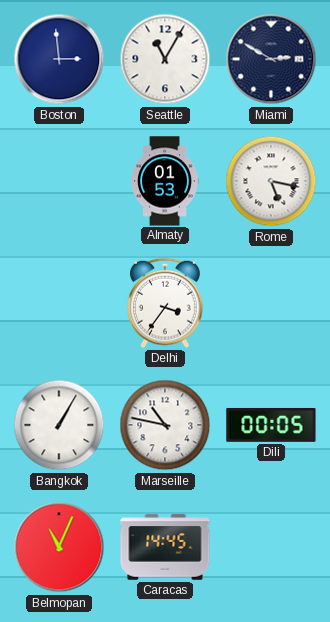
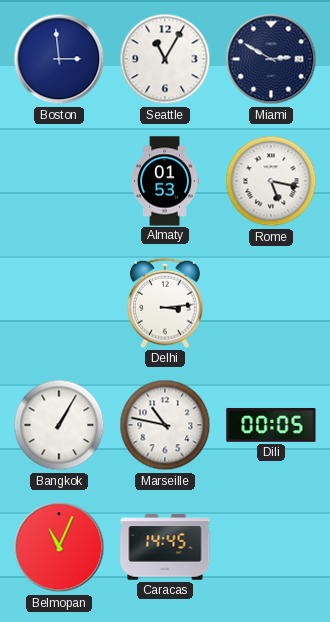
Delhi: 3:36 -> 3:14 (166, 303)
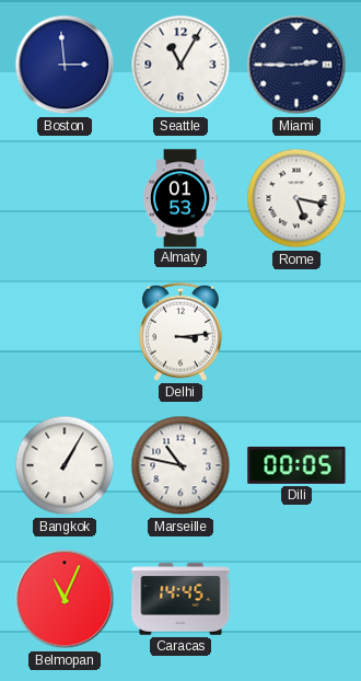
Miami: 2:50 -> 2:45 (296, 65)
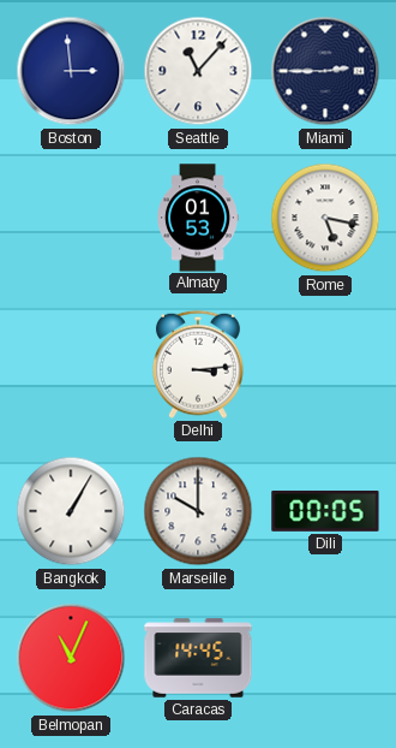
Seattle: 11:05 -> 11:07 (198, 71)
Marseille: 10:47 -> 10:00 (198, 511)
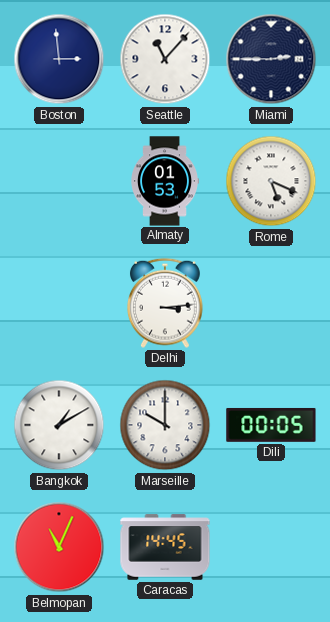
Rome: 5:17 -> 5:19 (271, 181)
Bangkok: 1:05 -> 1:10 (59, 425)
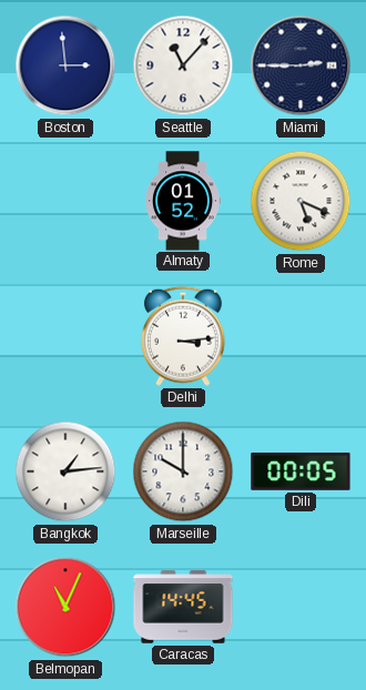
Almaty: 01:53 -> 01:52 (183, 201)
Bangkok: 1:10 -> 1:14 (65, 471)
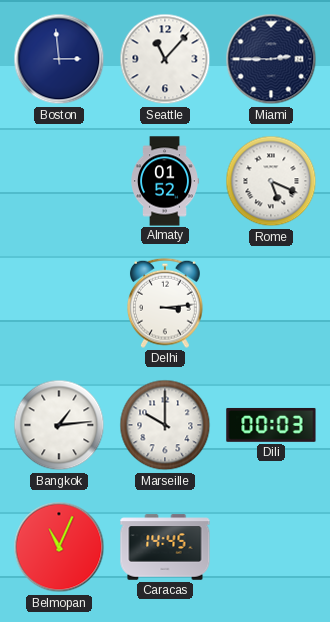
Dili: 00:05 -> 00:03 (271, 425)
